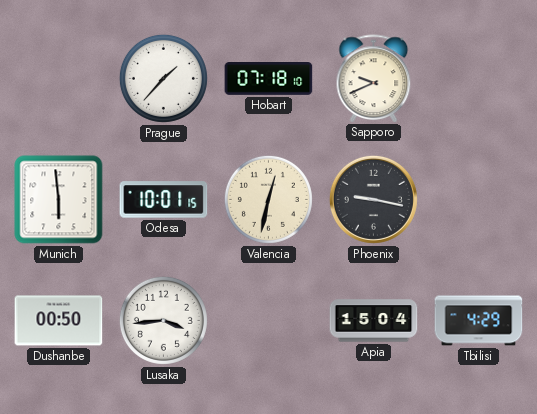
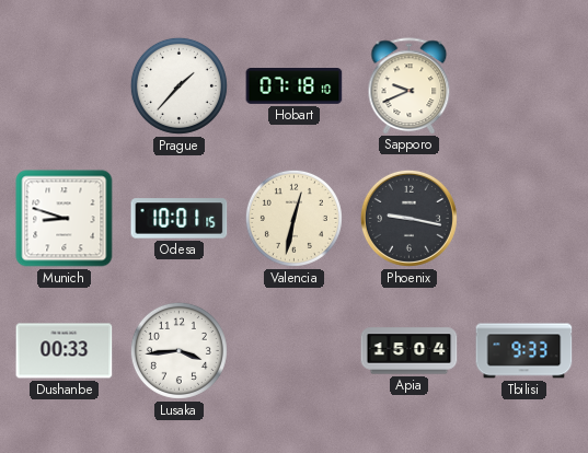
Munich: 5:59 -> 8:48 (65, 219)
Dushanbe: 00:50 -> 00:33 (65, 351)
Tbilisi: 4:29 -> 9:33 (524, 351)
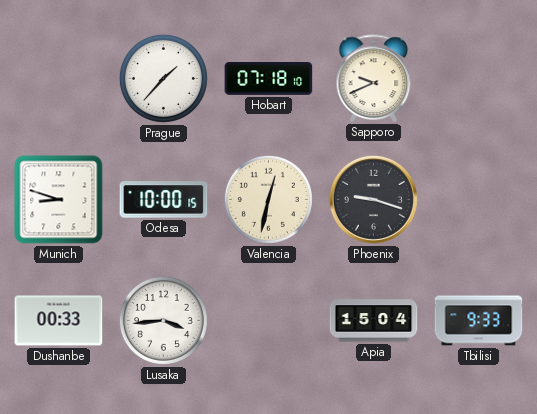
Odesa: 10:01 -> 10:00 (164, 200)
Phoenix: 9:17 -> 9:18 (373, 199)
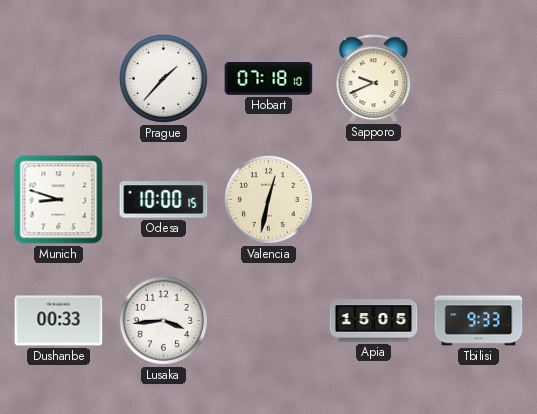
Phoenix: 9:18 -> none (373, 199)
Apia: 15:04 -> 15:05 (374, 321)
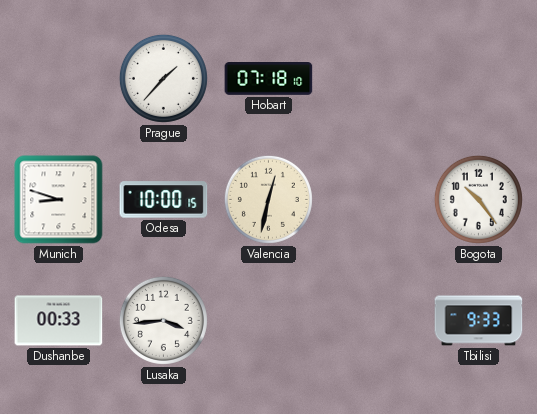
Sapporo: 9:41 -> none (374, 78)
Bogota: none -> 10:24 (478, 199)
Apia: 15:05 -> none (374, 321)
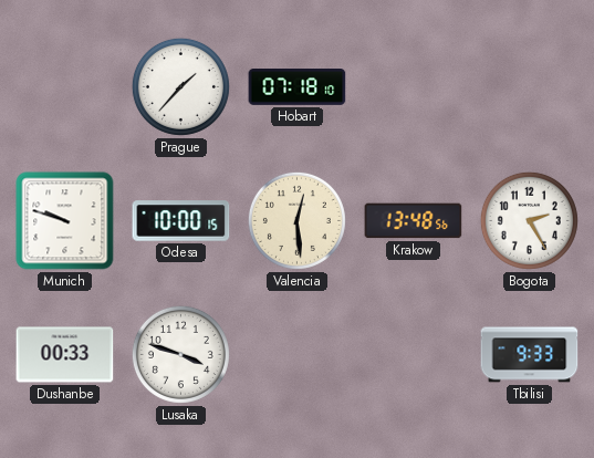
Munich: 8:48 -> 9:48 (65, 221)
Valencia: 12:32 -> 12:29 (296, 220)
Krakow: none -> 13:48 (414, 221)
Bogota: 10:24 -> 2:25 (529, 220)
Lusaka: 3:44 -> 3:48 (180, 354)
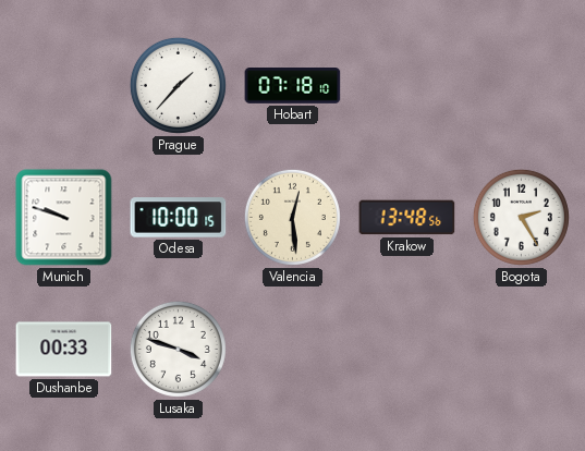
Tbilisi: 9:33 -> none (530, 355)
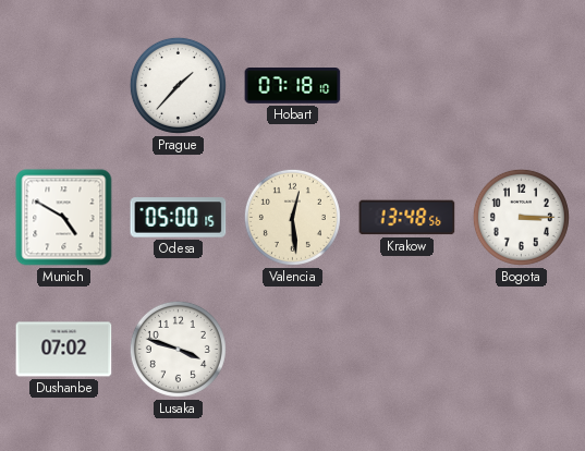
Munich: 9:48 -> 4:50 (64, 218)
Odesa: 10:00 -> 05:00 (179, 218)
Bogota: 2:25 -> 3:15 (521, 217)
Dushanbe: 00:33 -> 07:02 (64, 350)
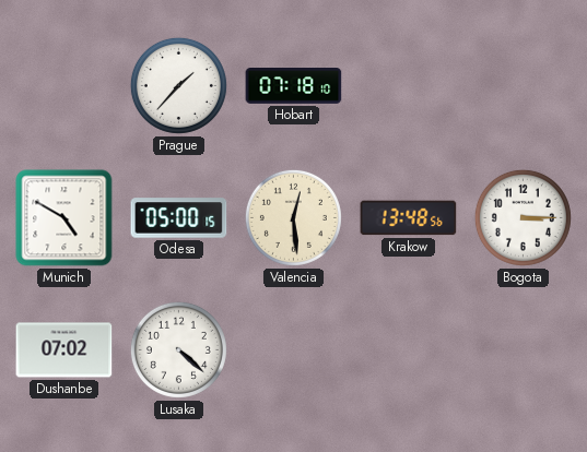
Lusaka: 3:48 -> 4:22 (178, 349)
